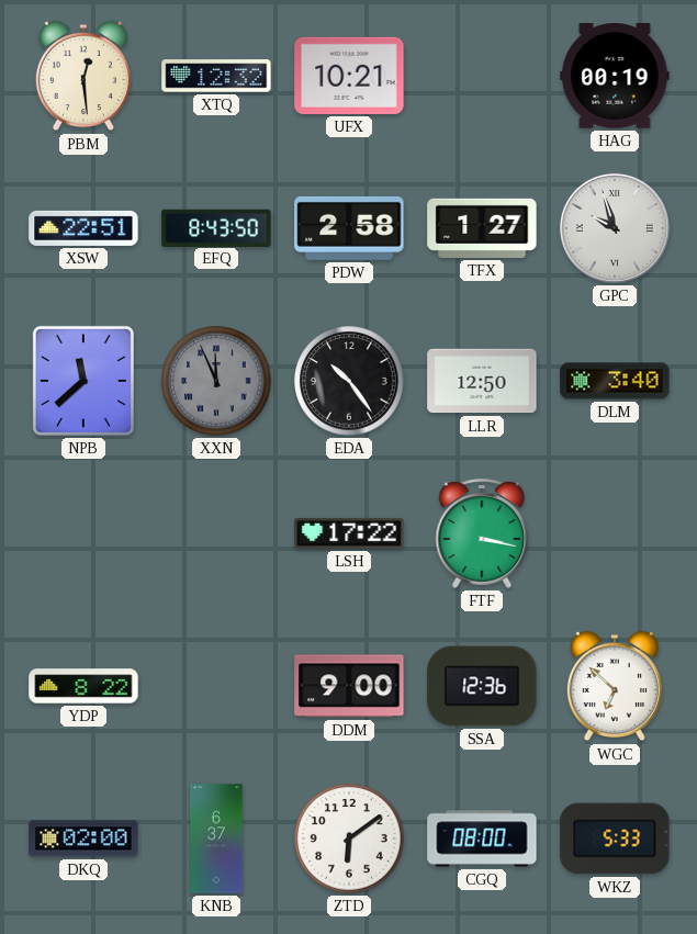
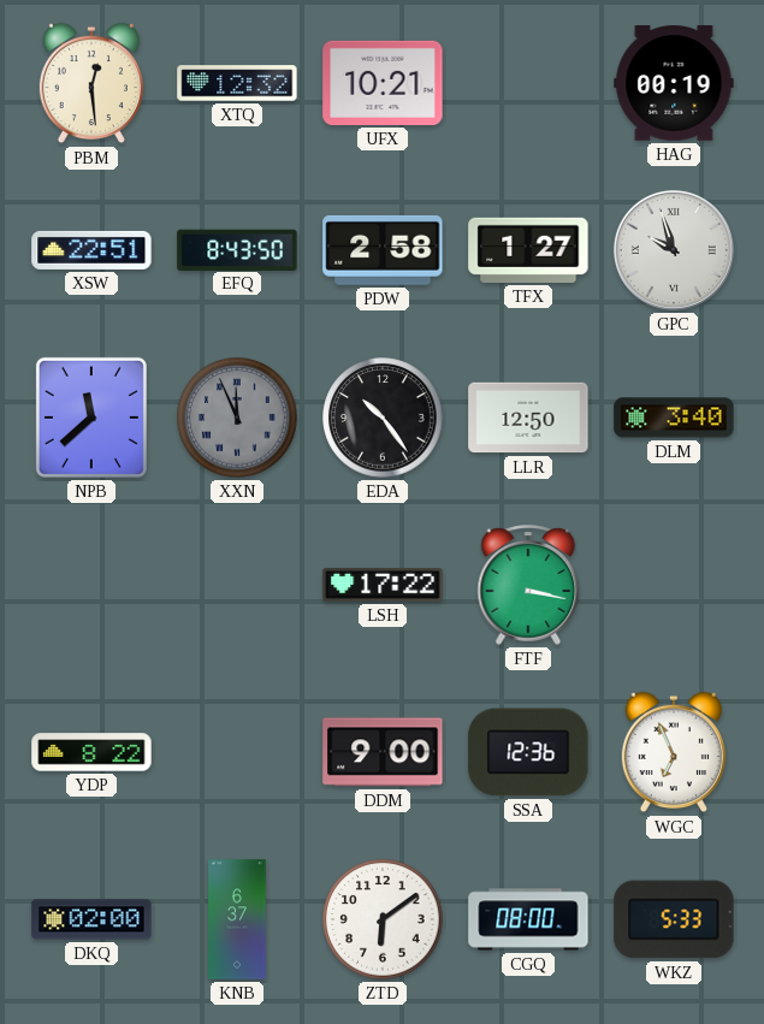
WGC: 6:52 -> 6:56 (674, 752)
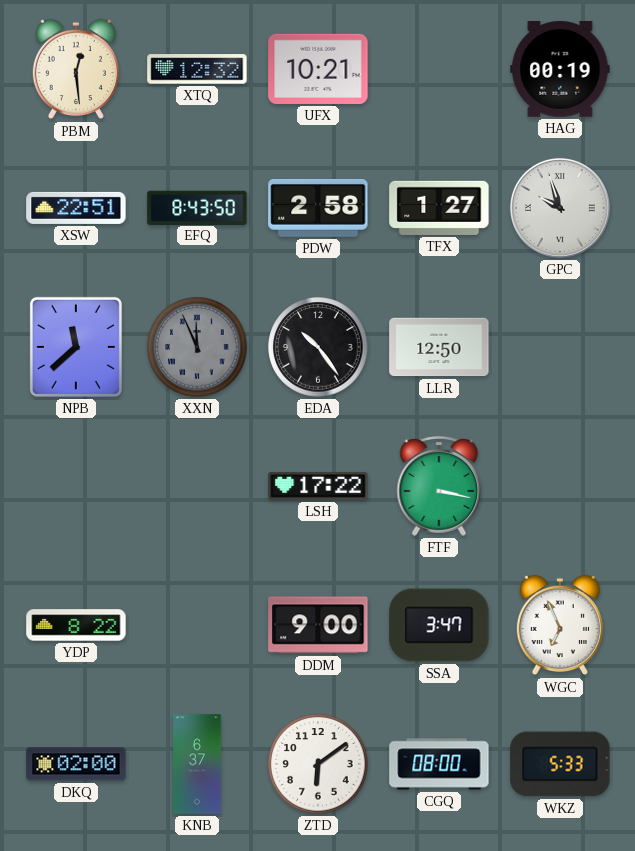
DLM: 3:40 -> none (674, 418)
SSA: 12:36 -> 3:47 (439, 625)
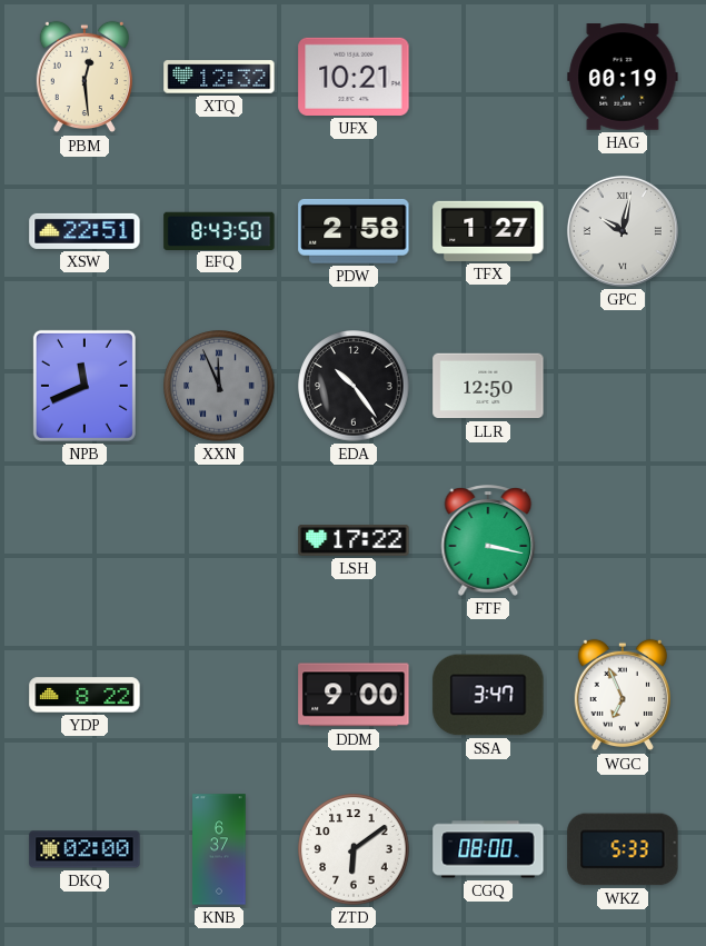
GPC: 9:57 -> 10:02 (623, 231)
NPB: 11:38 -> 11:41 (84, 386)
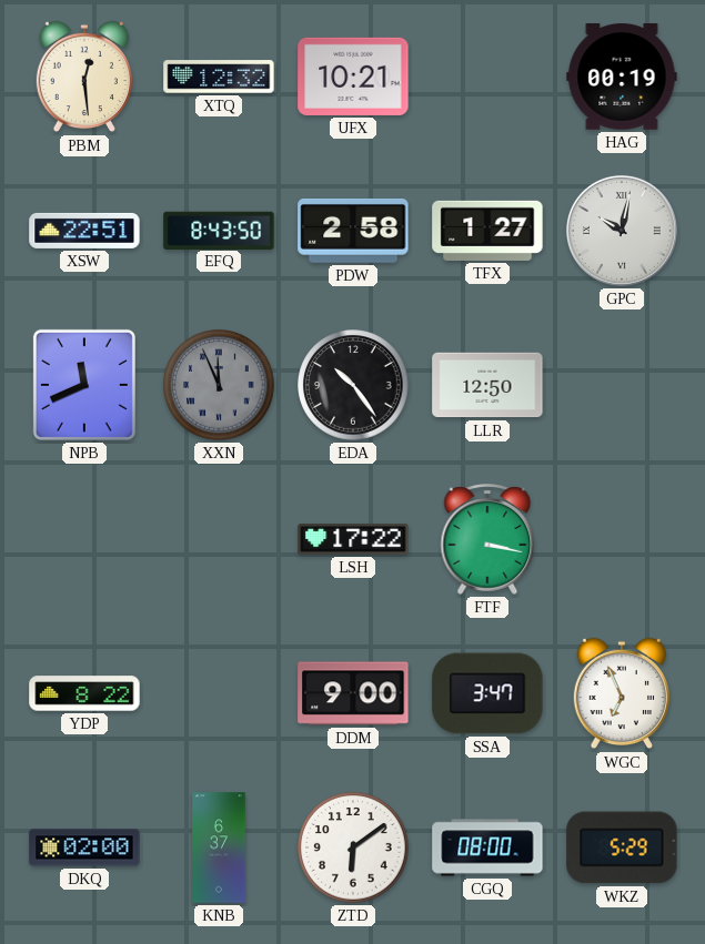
WKZ: 5:33 -> 5:29 (622, 847)
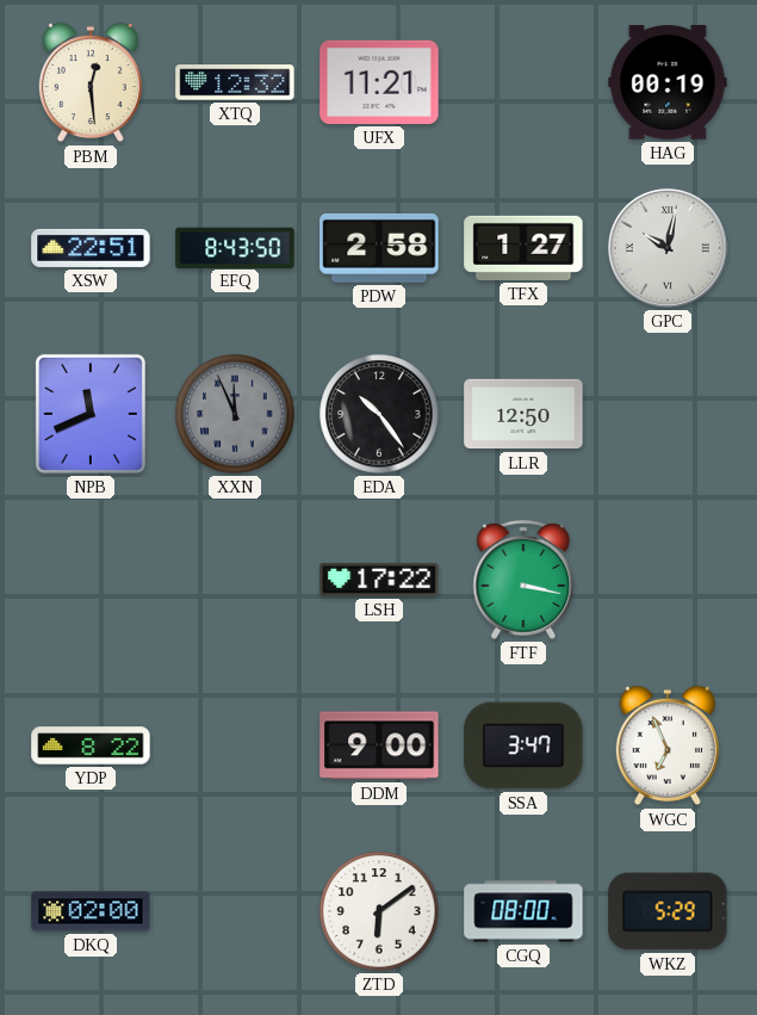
UFX: 10:21 -> 11:21 (379, 82)
KNB: 6:37 -> none (219, 847)
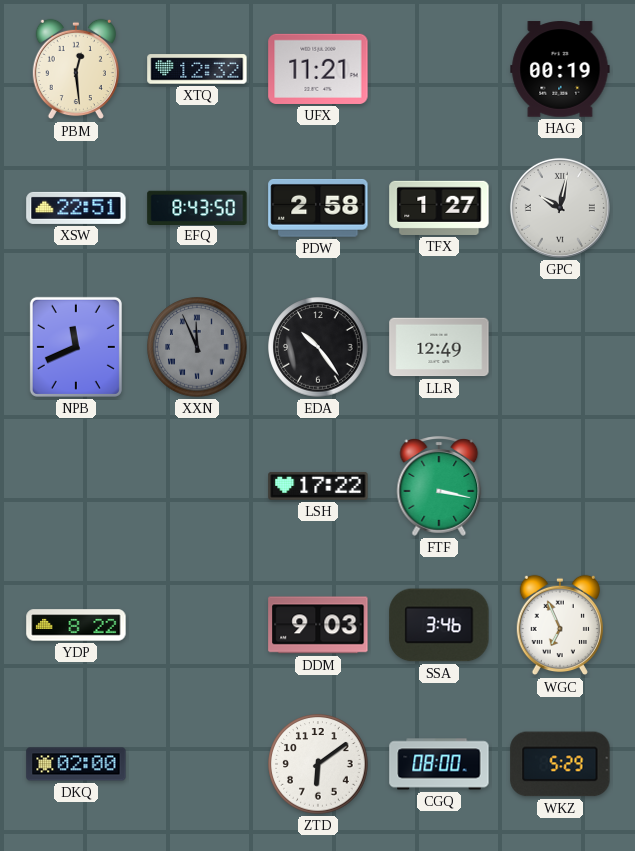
LLR: 12:50 -> 12:49 (439, 347)
DDM: 9:00 -> 9:03 (318, 625)
SSA: 3:47 -> 3:46 (439, 625)
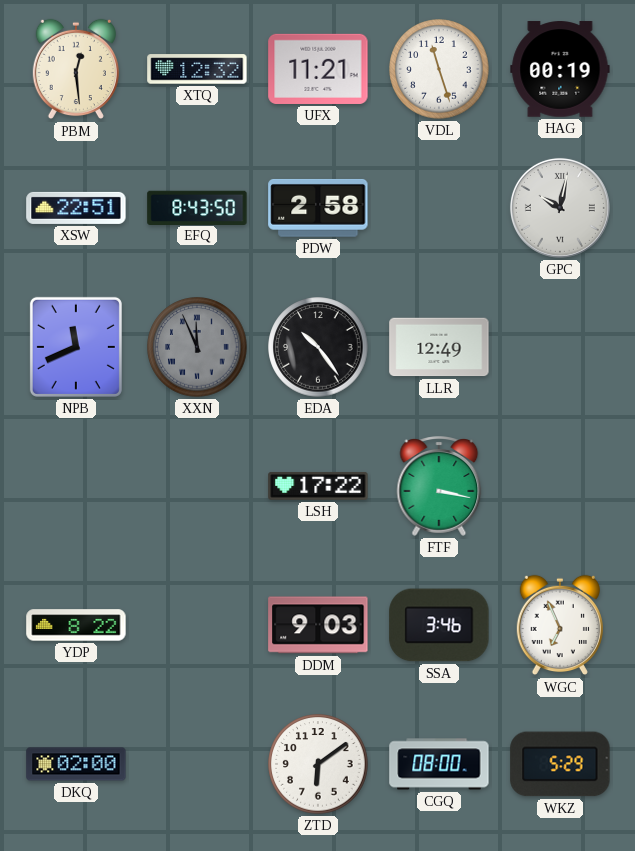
VDL: none -> 11:27 (439, 69)
TFX: 1:27 -> none (439, 208)
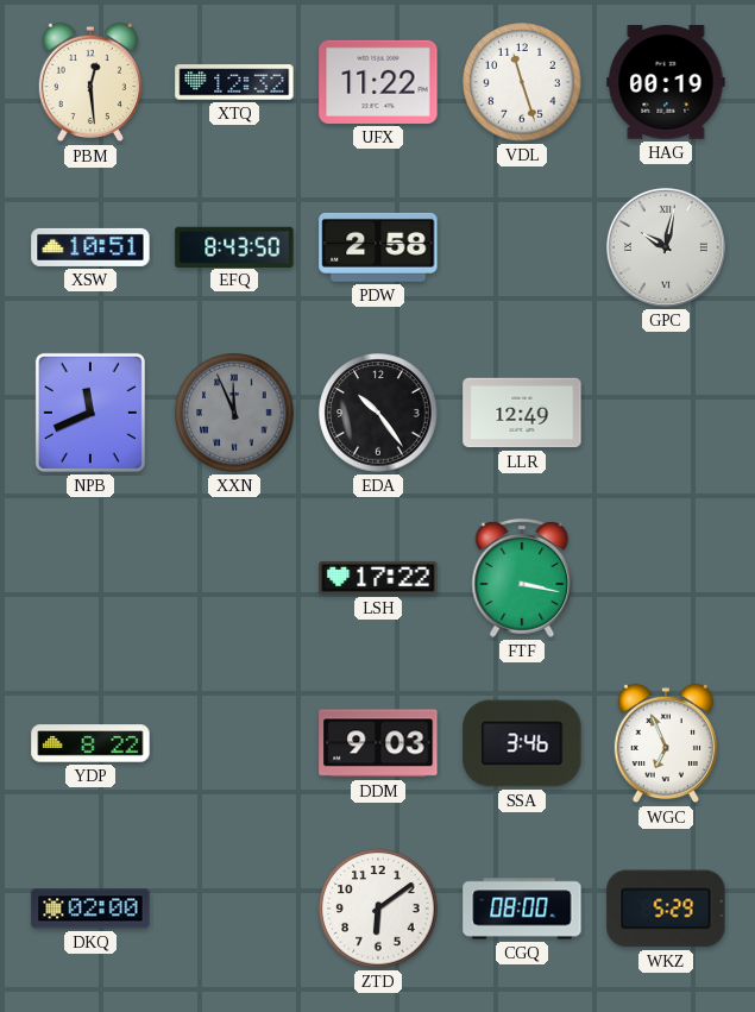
UFX: 11:21 -> 11:22 (378, 82)
XSW: 22:51 -> 10:51 (90, 247)
